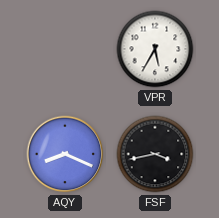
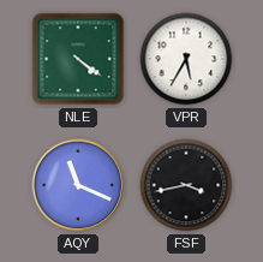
NLE: none -> 4:21 (78, 59)
AQY: 8:19 -> 11:19 (78, 185)
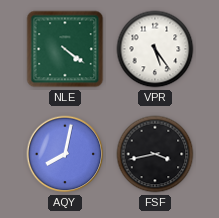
VPR: 5:35 -> 5:24 (155, 49)
AQY: 11:19 -> 8:02 (65, 154)
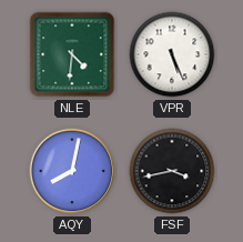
NLE: 4:21 -> 4:31 (72, 54)
VPR: 5:24 -> 5:26 (172, 54)
